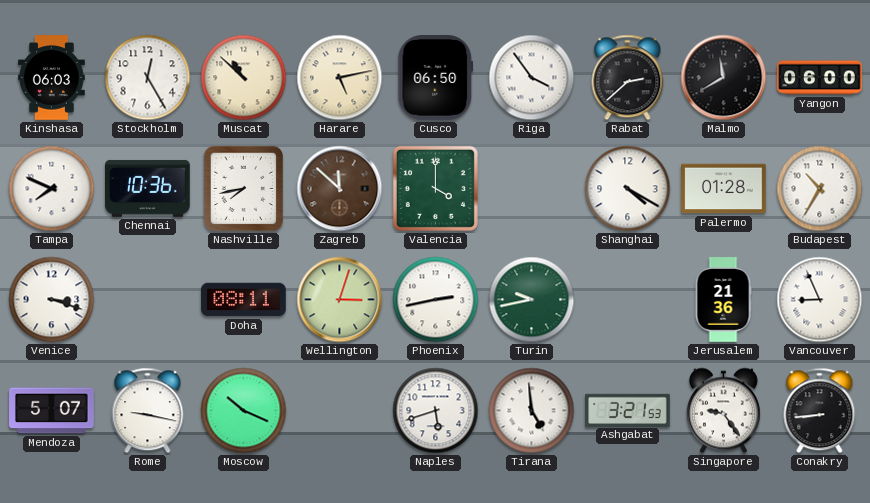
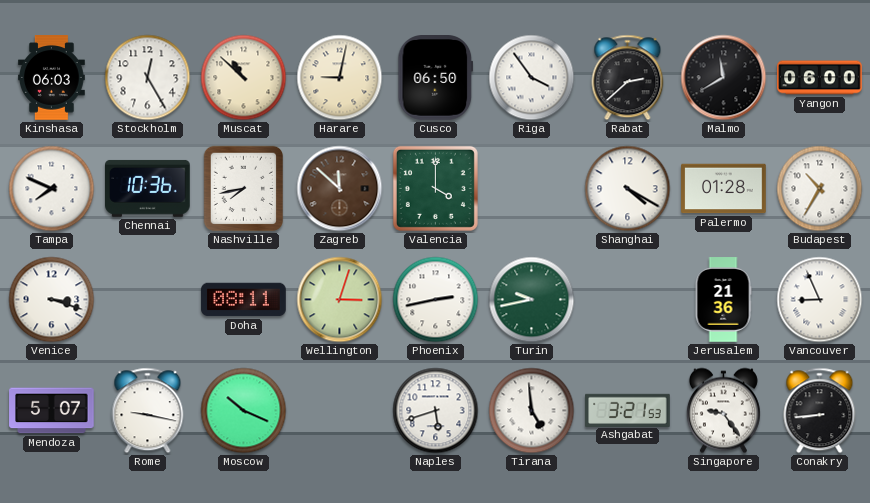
Harare: 5:13 -> 9:02 (340, 78)
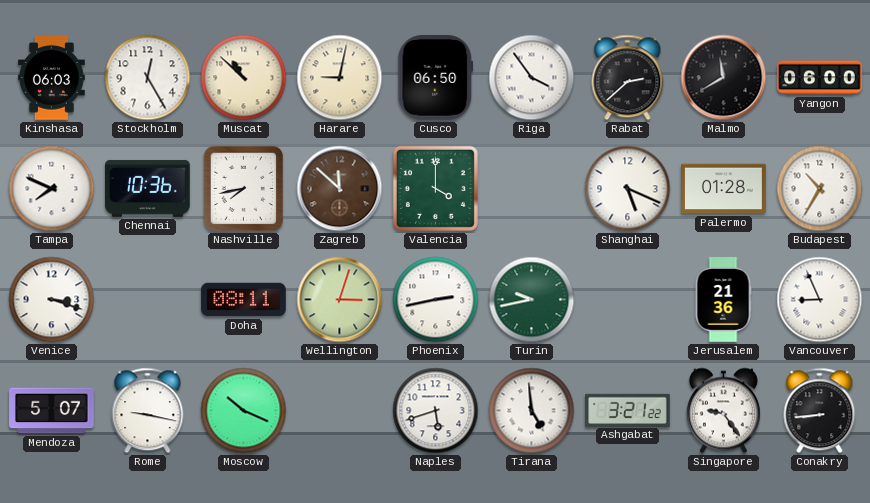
Shanghai: 4:20 -> 5:19 (628, 189)
Ashgabat: 3:21:53 -> 3:21:22 (628, 410)
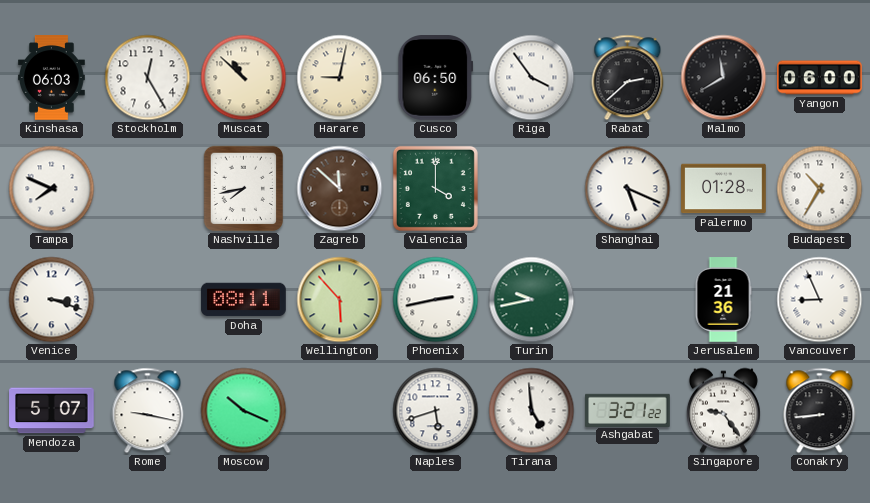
Chennai: 10:36 -> none (148, 188)
Wellington: 3:03 -> 5:53 (340, 300)
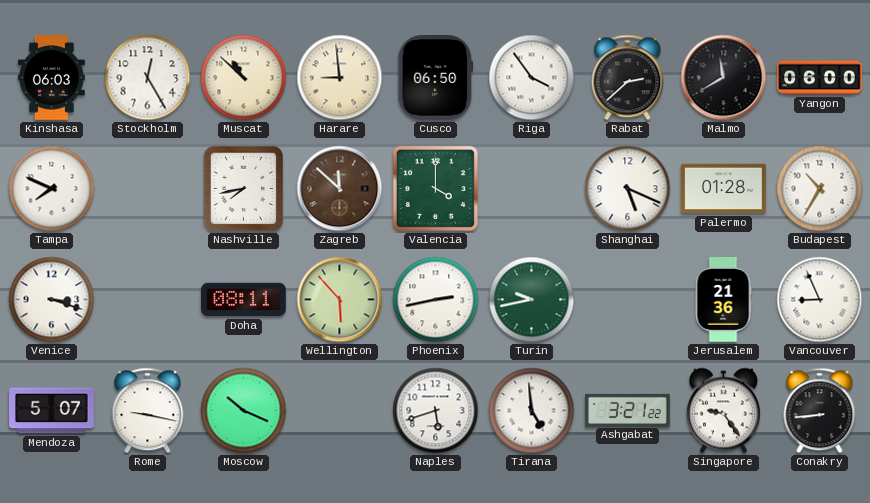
Harare: 9:02 -> 8:59 (340, 78)
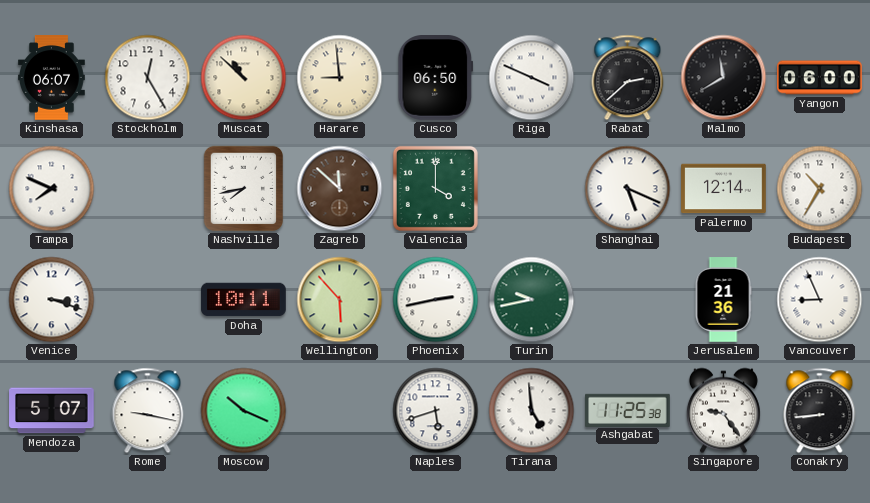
Kinshasa: 06:03 -> 06:07 (51, 78)
Riga: 3:54 -> 3:49 (532, 78)
Palermo: 01:28 -> 12:14 (724, 189)
Doha: 08:11 -> 10:11 (244, 300)
Ashgabat: 3:21 -> 11:25 (628, 410)
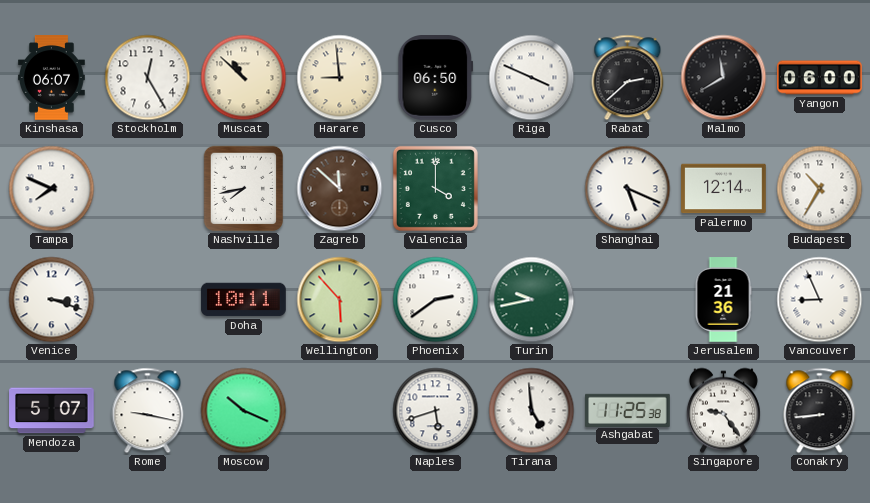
Phoenix: 2:43 -> 2:39 (436, 300)
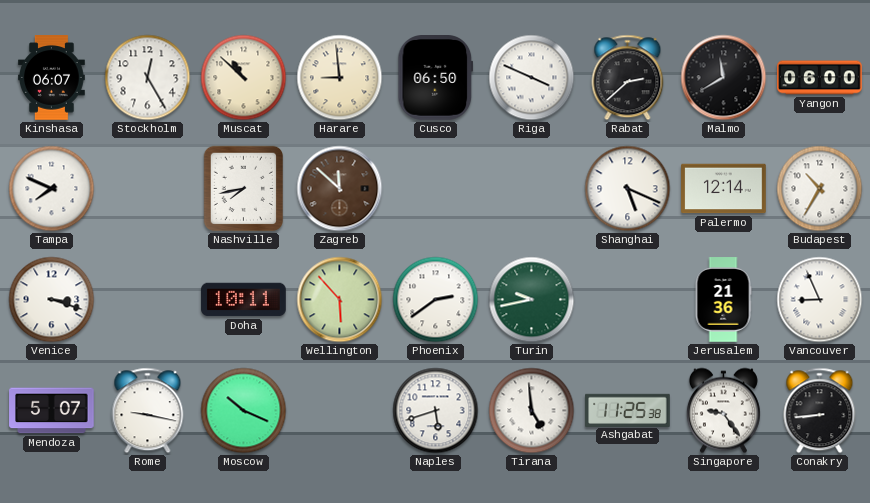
Valencia: 4:00 -> none (435, 188)
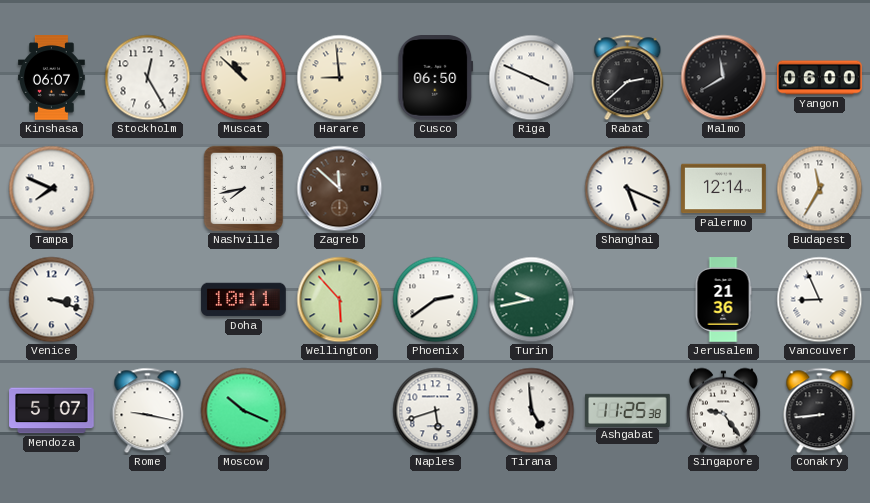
Budapest: 10:35 -> 11:35 (820, 189)
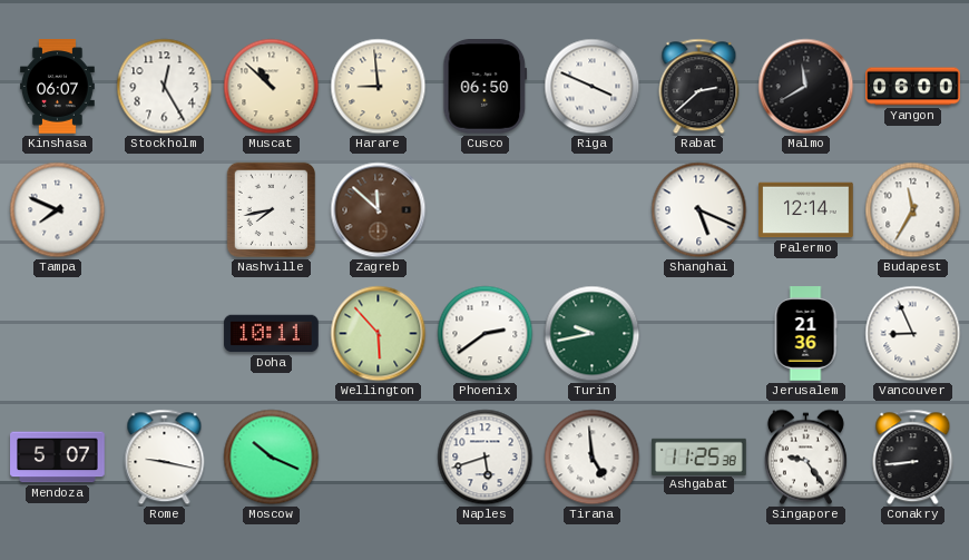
Venice: 3:18 -> none (52, 300)
